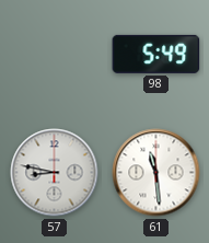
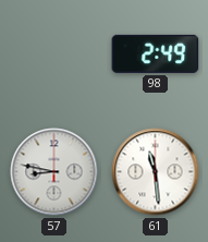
98: 5:49 -> 2:49 (156, 53)
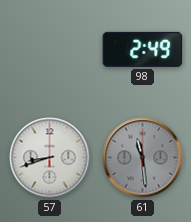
57: 8:47 -> 8:42 (50, 158)
61 dial: white -> grey (143, 158)
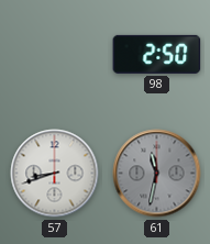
98: 2:49 -> 2:50 (157, 54)
61: 11:29 -> 11:32 (157, 174)
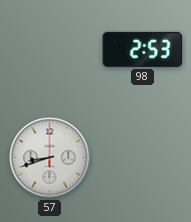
98: 2:50 -> 2:53 (143, 49)
61: 11:32 -> none (157, 174)
